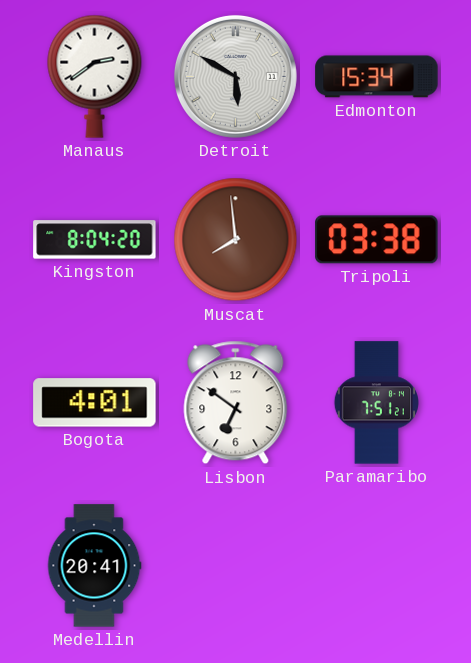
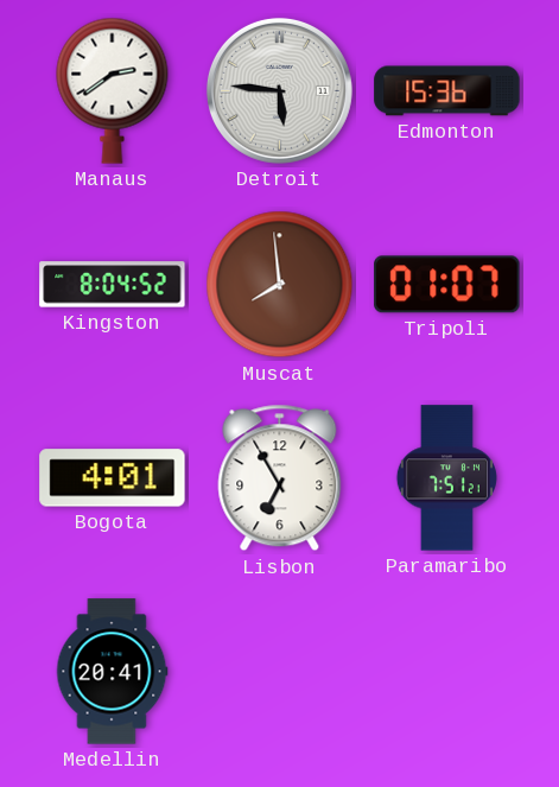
Detroit: 5:50 -> 5:46 (279, 90)
Edmonton: 15:34 -> 15:36 (447, 91)
Kingston: 8:04:20 -> 8:04:52 (113, 285)
Tripoli: 03:38 -> 01:07 (447, 285)
Lisbon: 6:51 -> 6:55 (280, 478)
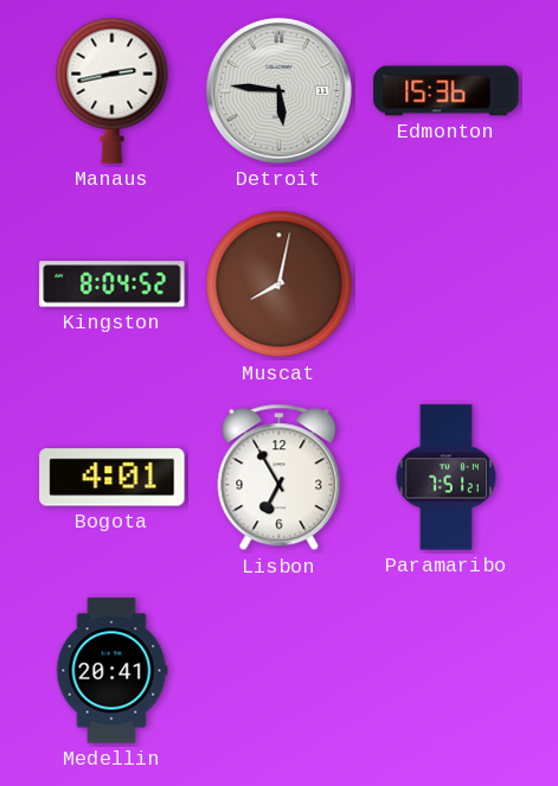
Manaus: 2:39 -> 2:43 (113, 90)
Muscat: 7:59 -> 8:02 (280, 285)
Tripoli: 01:07 -> none (447, 285)
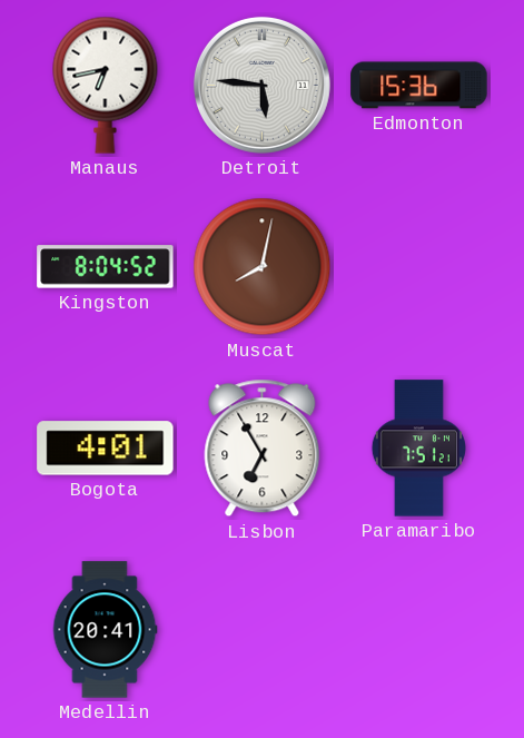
Manaus: 2:43 -> 6:43 (106, 85)
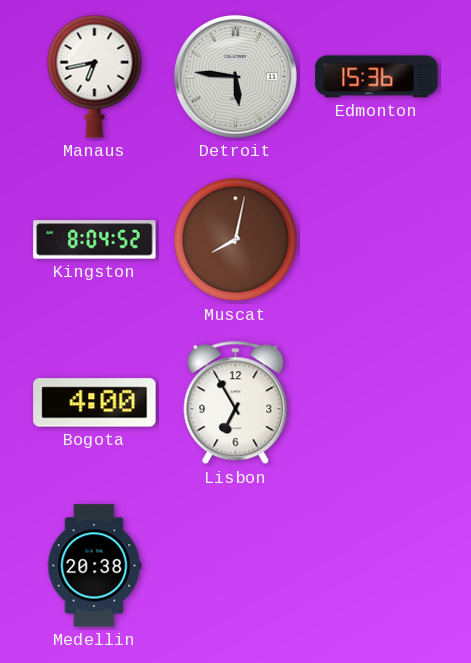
Bogota: 4:01 -> 4:00 (95, 403)
Paramaribo: 7:51 -> none (418, 449)
Medellin: 20:41 -> 20:38 (94, 566)
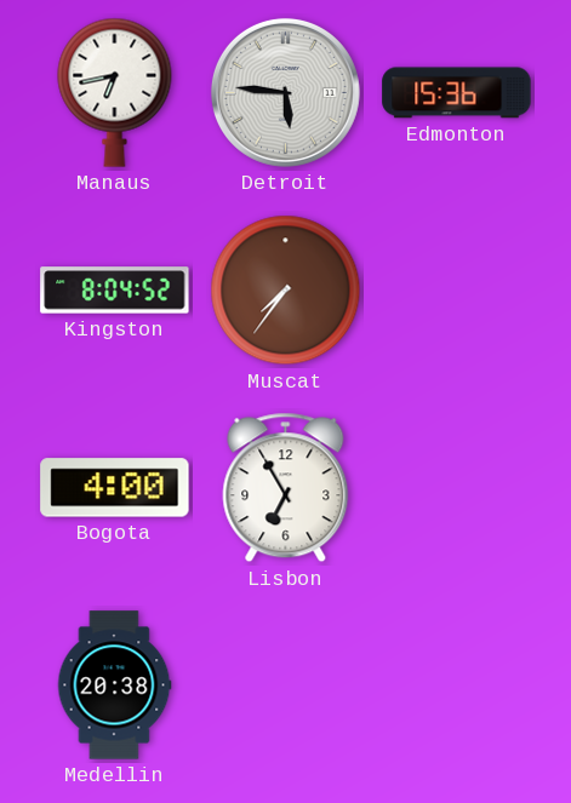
Muscat: 8:02 -> 7:36 (286, 291)
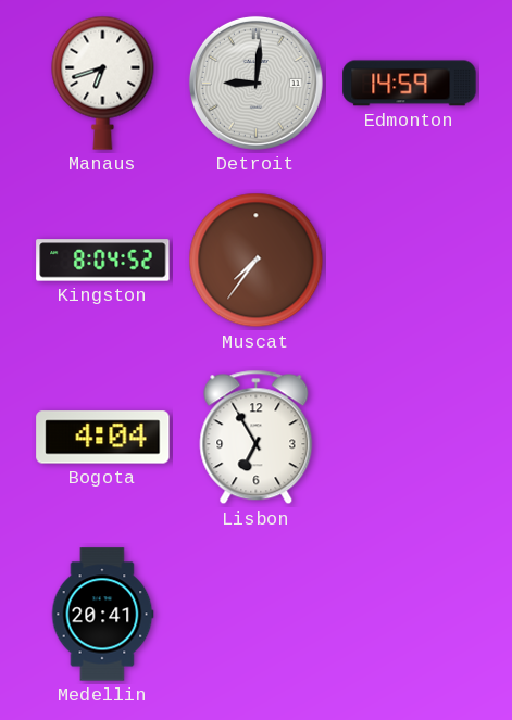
Manaus: 6:43 -> 6:42 (103, 83)
Detroit: 5:46 -> 9:01 (255, 83)
Edmonton: 15:36 -> 14:59 (410, 84)
Bogota: 4:00 -> 4:04 (103, 438)
Medellin: 20:38 -> 20:41 (102, 615)
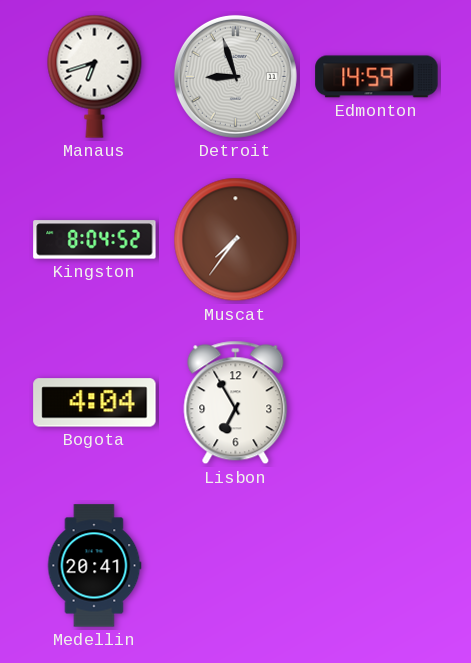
Detroit: 9:01 -> 8:57 (235, 76)
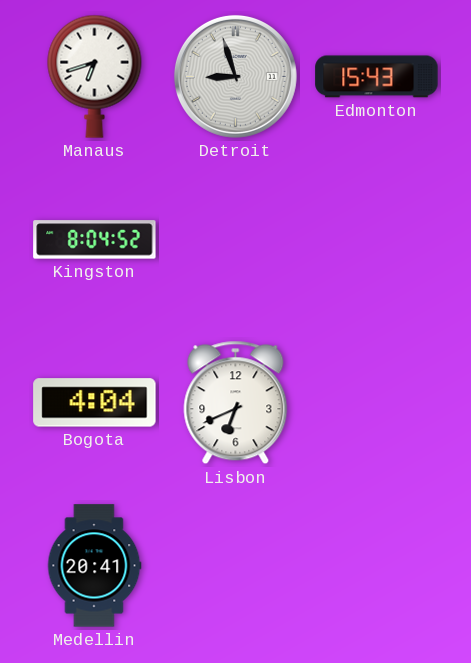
Edmonton: 14:59 -> 15:43 (377, 77)
Muscat: 7:36 -> none (236, 240)
Lisbon: 6:55 -> 6:41 (236, 403)
